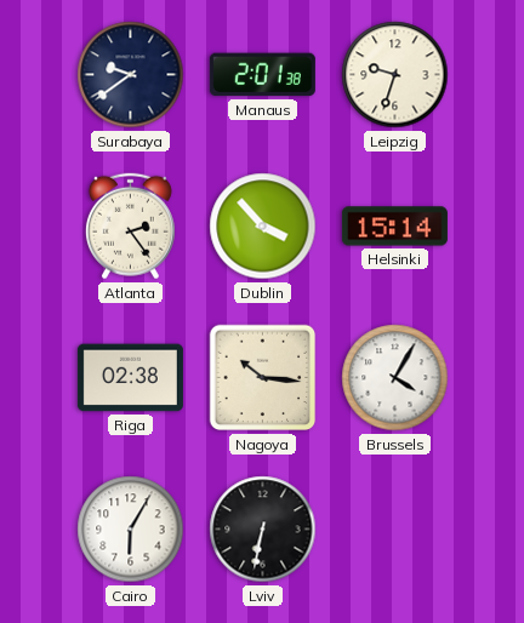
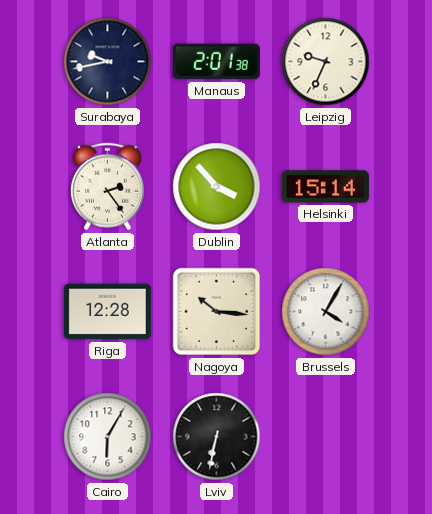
Surabaya: 9:39 -> 9:43 (108, 62)
Leipzig: 9:33 -> 9:34 (326, 62)
Riga: 02:38 -> 12:28 (107, 312)
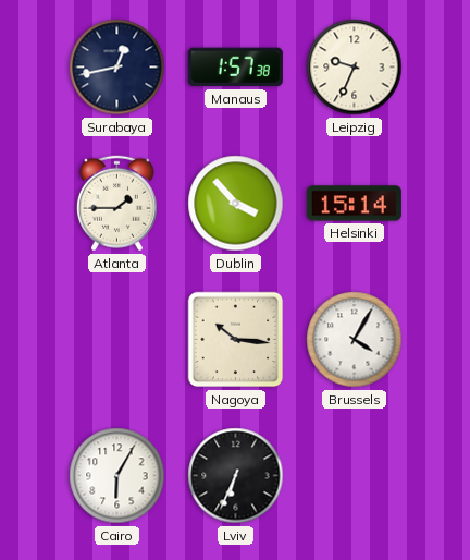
Surabaya: 9:43 -> 12:43 (117, 68)
Manaus: 2:01 -> 1:57 (235, 68)
Atlanta: 2:24 -> 1:45 (116, 204)
Riga: 12:28 -> none (107, 312)
Lviv: 6:32 -> 6:34 (236, 476)
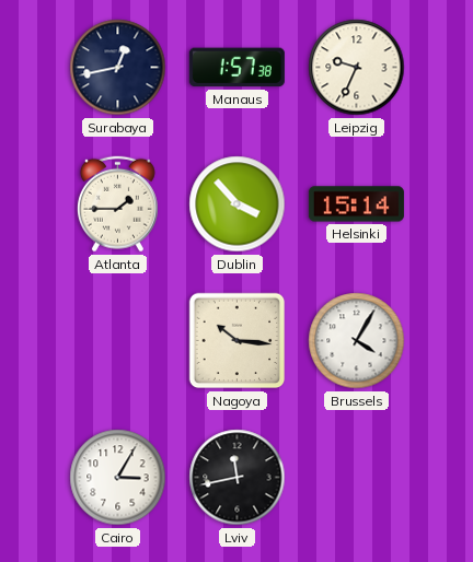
Cairo: 6:05 -> 3:05 (118, 478)
Lviv: 6:34 -> 11:43 (238, 478)
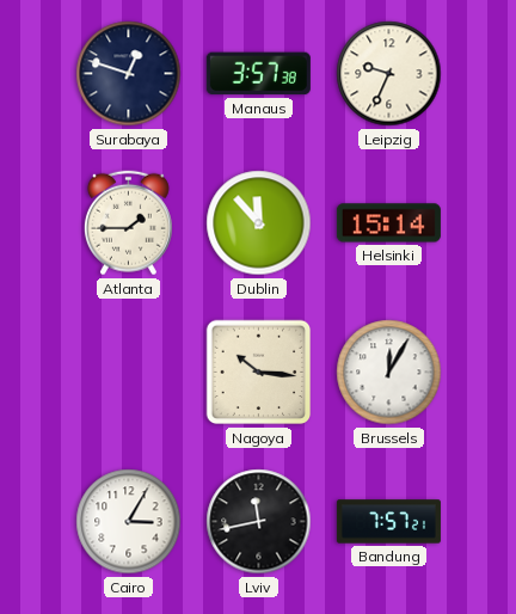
Surabaya: 12:43 -> 12:48 (129, 74)
Manaus: 1:57 -> 3:57 (258, 74)
Dublin: 3:53 -> 11:53 (259, 223)
Brussels: 4:05 -> 12:05 (389, 373)
Bandung: none -> 7:57 (388, 522)
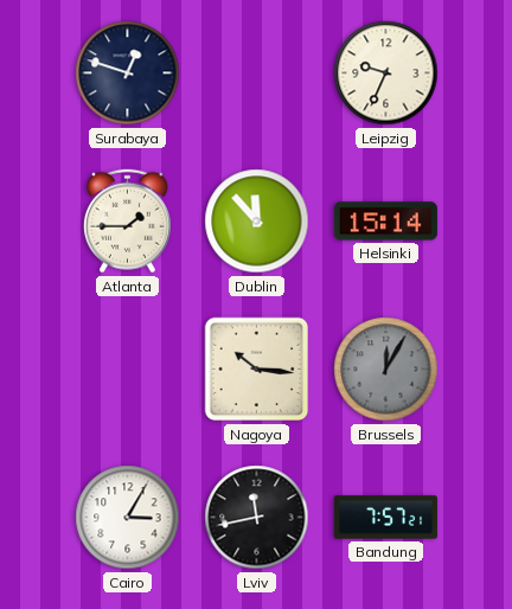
Manaus: 3:57 -> none (258, 74)
Brussels dial: white -> grey (386, 370)
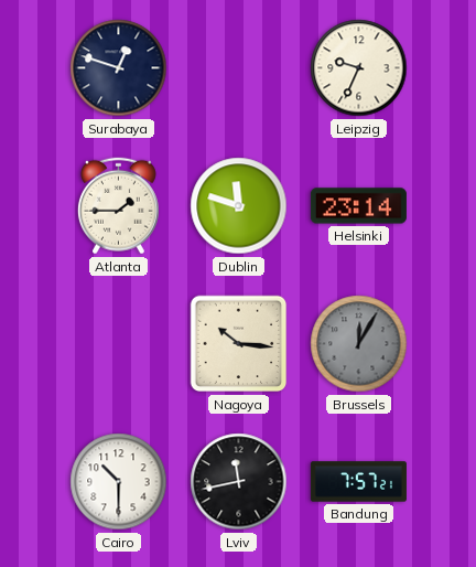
Dublin: 11:53 -> 11:48 (239, 206)
Helsinki: 15:14 -> 23:14 (358, 206)
Cairo: 3:05 -> 10:30 (119, 482)
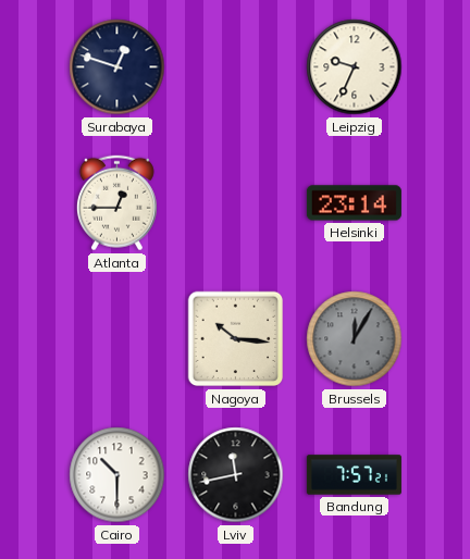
Atlanta: 1:45 -> 12:45 (116, 203)
Dublin: 11:48 -> none (239, 206)
